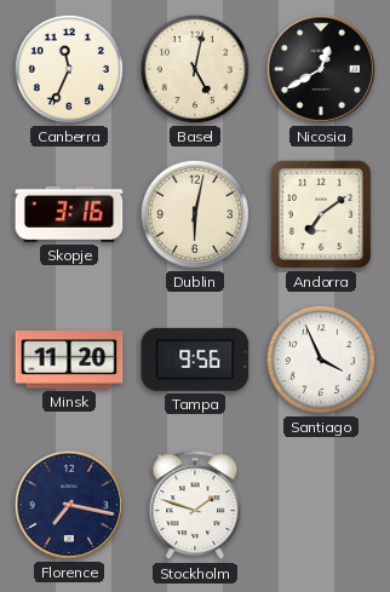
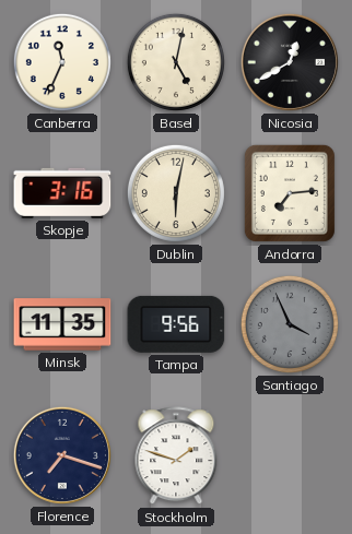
Andorra: 7:09 -> 7:14 (290, 193)
Minsk: 11:20 -> 11:35 (62, 324)
Santiago dial: white -> grey (290, 324)
Florence: 7:17 -> 7:18 (62, 455)
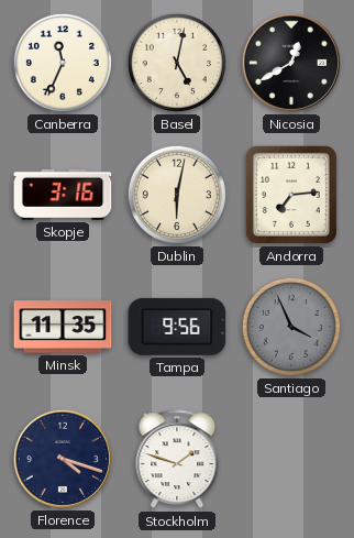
Florence: 7:18 -> 4:18 (63, 459)
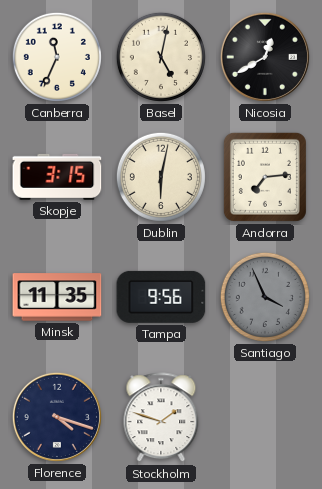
Skopje: 3:16 -> 3:15 (57, 177)
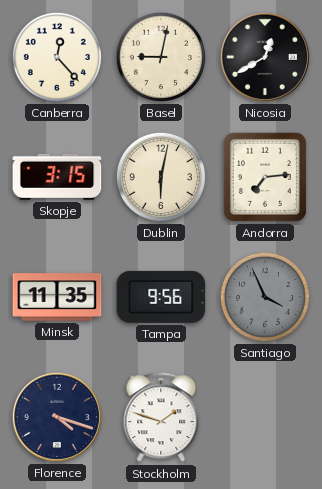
Canberra: 11:34 -> 12:23 (57, 57)
Basel: 5:02 -> 9:02 (161, 57)
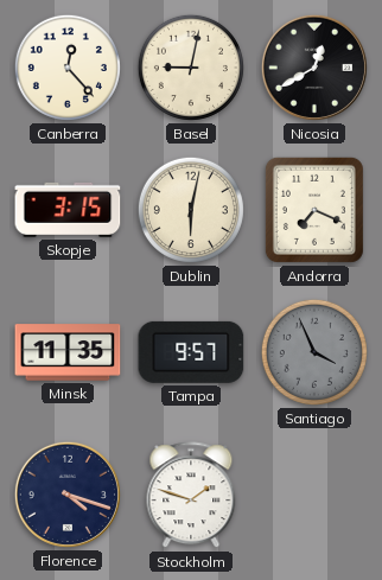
Andorra: 7:14 -> 7:19 (314, 210)
Tampa: 9:56 -> 9:57 (191, 352)
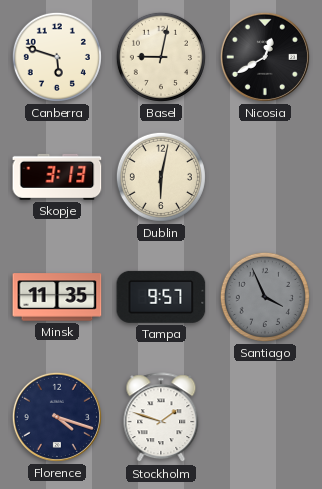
Canberra: 12:23 -> 5:48 (57, 57)
Skopje: 3:15 -> 3:13 (57, 177)
Andorra: 7:19 -> none (314, 210)
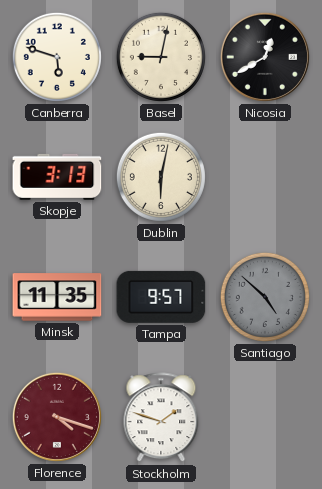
Santiago: 3:56 -> 4:52 (265, 297)
Florence dial: navy -> burgundy (57, 417)
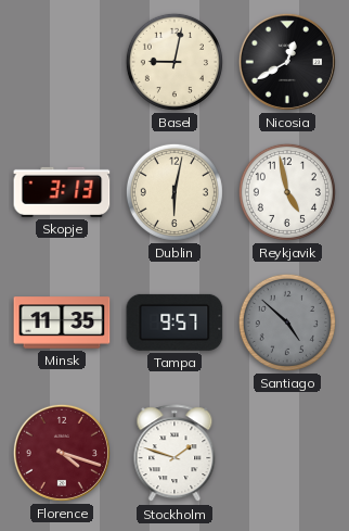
Canberra: 5:48 -> none (57, 57)
Reykjavik: none -> 4:58 (287, 192)
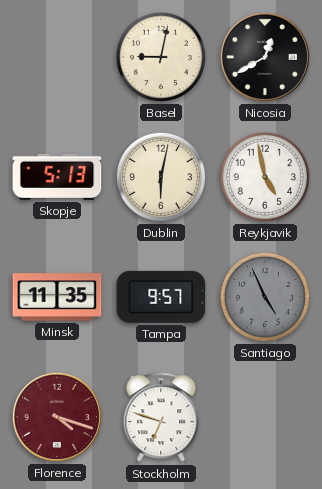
Skopje: 3:13 -> 5:13 (57, 177)
Santiago: 4:52 -> 4:56 (265, 297)
Stockholm: 1:48 -> 6:48 (161, 418)
